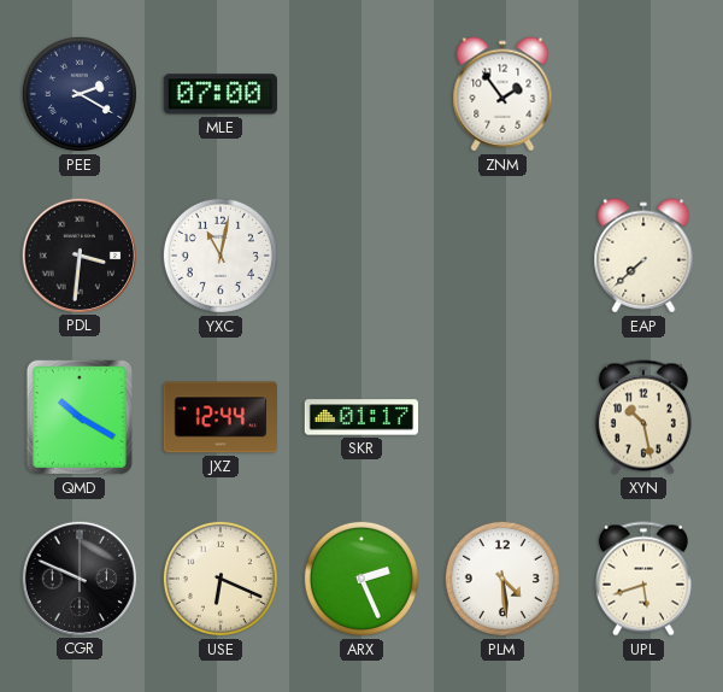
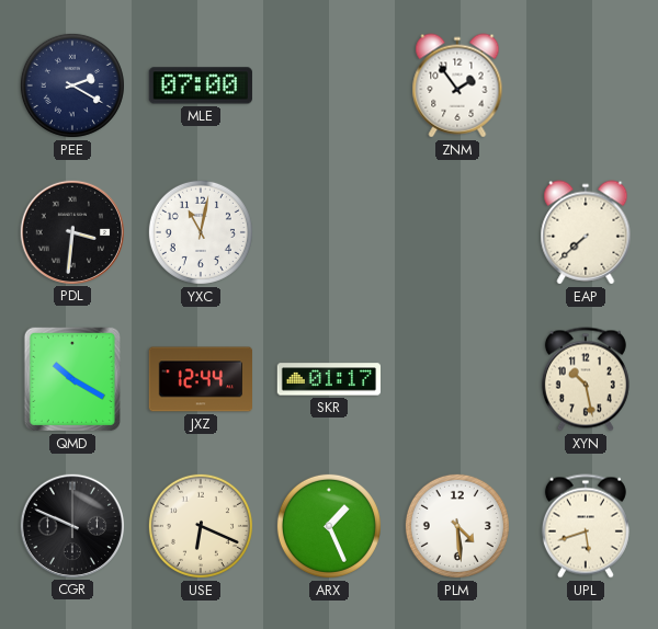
ARX: 2:26 -> 1:26 (329, 526)
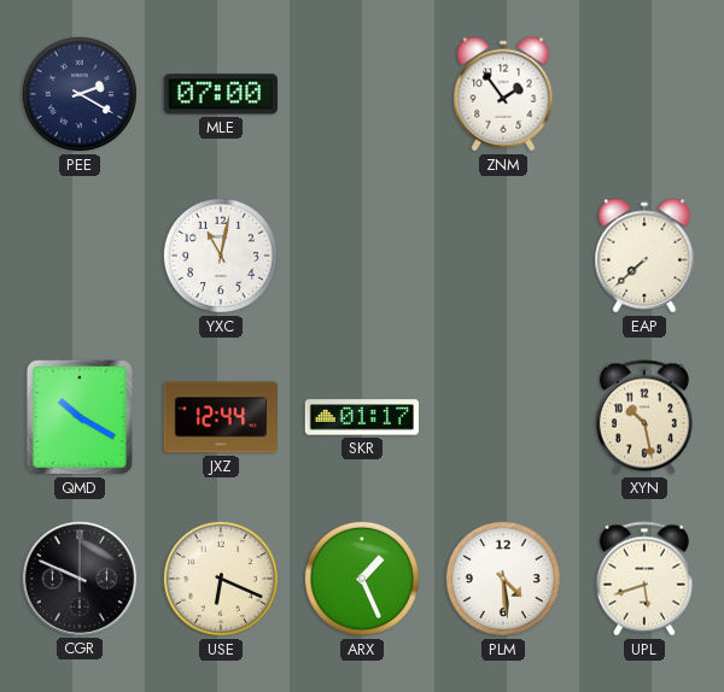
PDL: 3:31 -> none (71, 231)
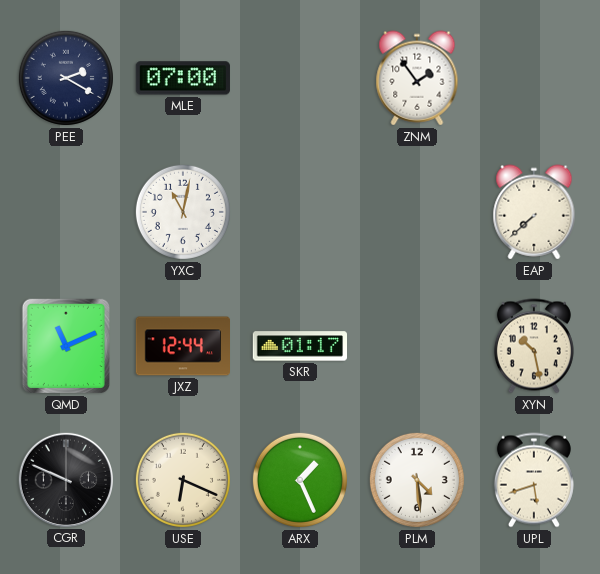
QMD: 10:20 -> 11:11 (66, 346)
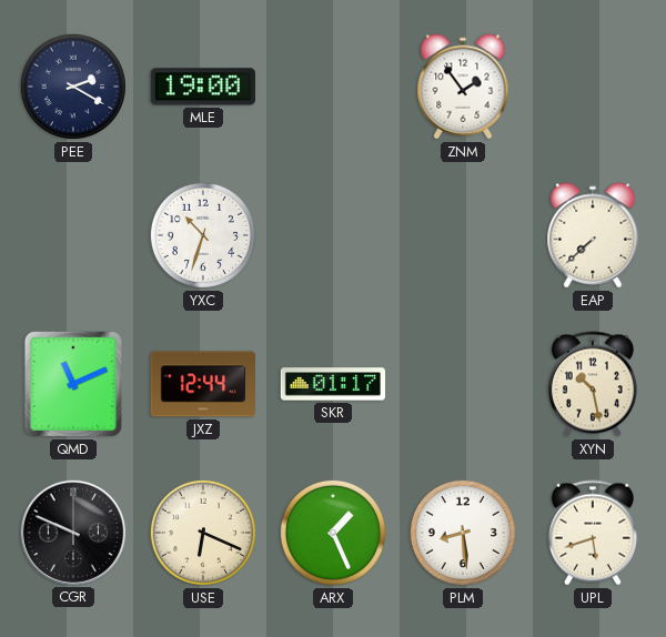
MLE: 07:00 -> 19:00 (203, 87)
YXC: 11:02 -> 10:33 (203, 235)
PLM: 4:29 -> 8:29 (463, 533)
